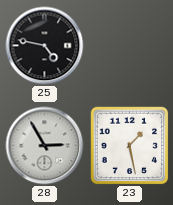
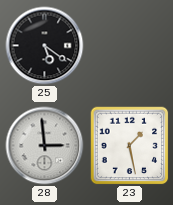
25: 4:47 -> 5:21 (45, 46)
28: 2:55 -> 2:59 (45, 146)
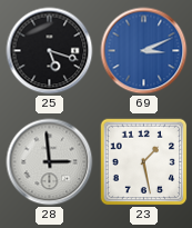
25: 5:21 -> 5:18 (50, 51)
69: none -> 3:11 (144, 51)
